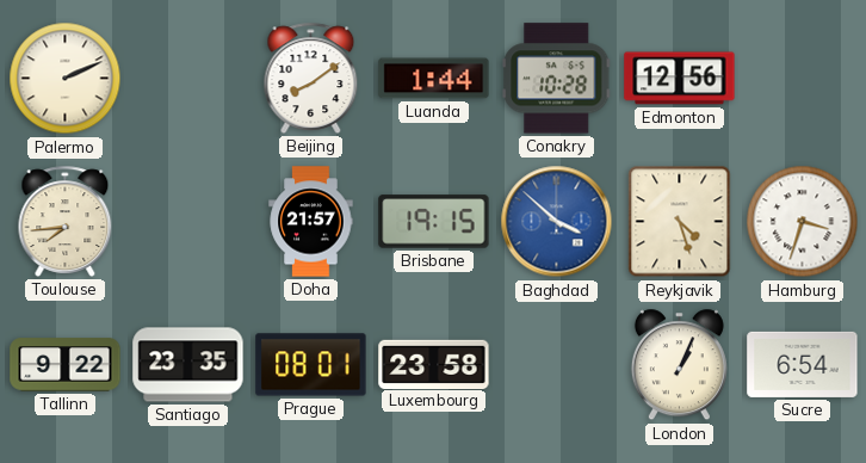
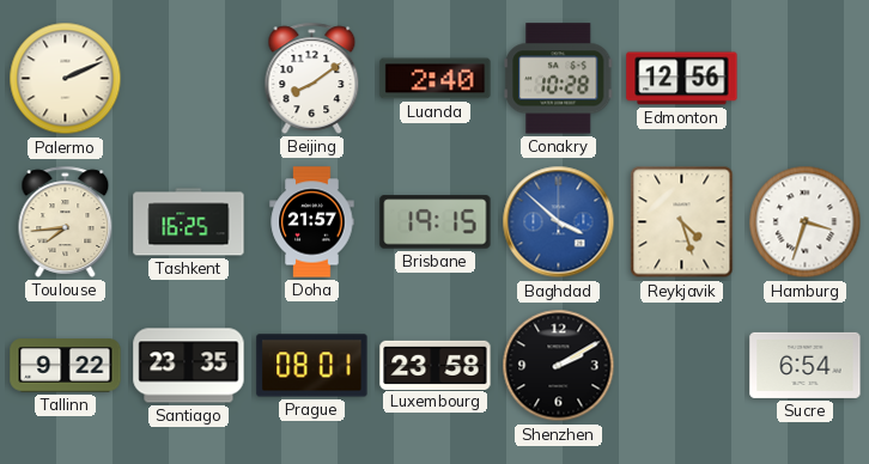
Luanda: 1:44 -> 2:40 (436, 79)
Tashkent: none -> 16:25 (189, 222)
Shenzhen: none -> 2:10 (559, 366)
London: 1:04 -> none (679, 365)
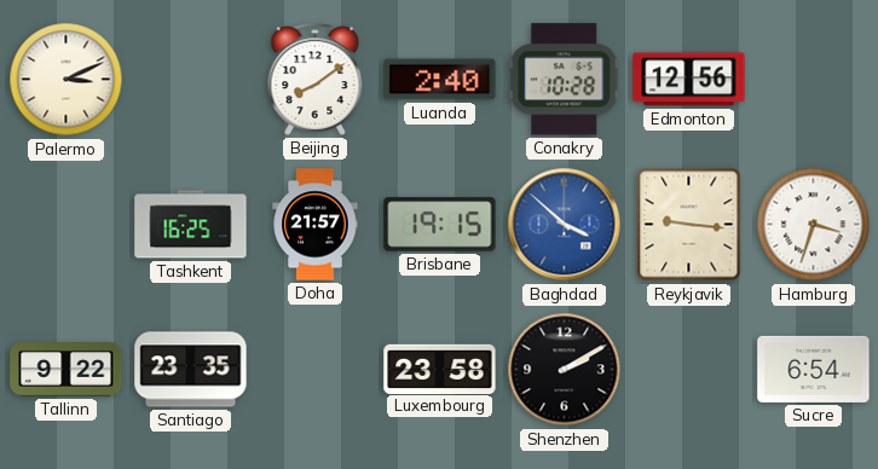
Palermo: 2:11 -> 3:11 (67, 80)
Toulouse: 7:44 -> none (66, 221)
Reykjavik: 4:27 -> 9:16 (689, 225)
Prague: 08:01 -> none (312, 366)
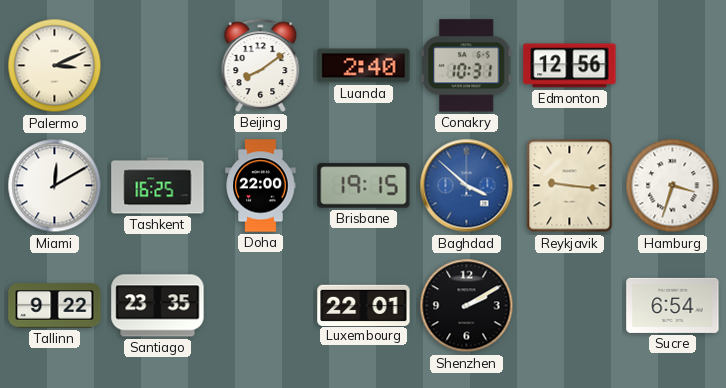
Conakry: 10:28 -> 10:31 (467, 66)
Miami: none -> 12:10 (55, 186)
Doha: 21:57 -> 22:00 (261, 186)
Luxembourg: 23:58 -> 22:01 (364, 305)
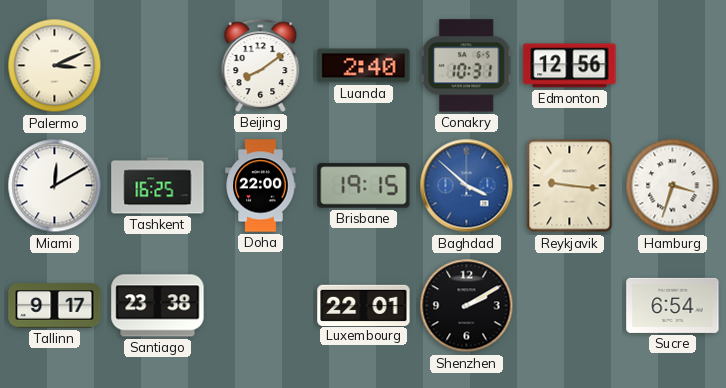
Tallinn: 9:22 -> 9:17 (55, 306)
Santiago: 23:35 -> 23:38 (158, 306)
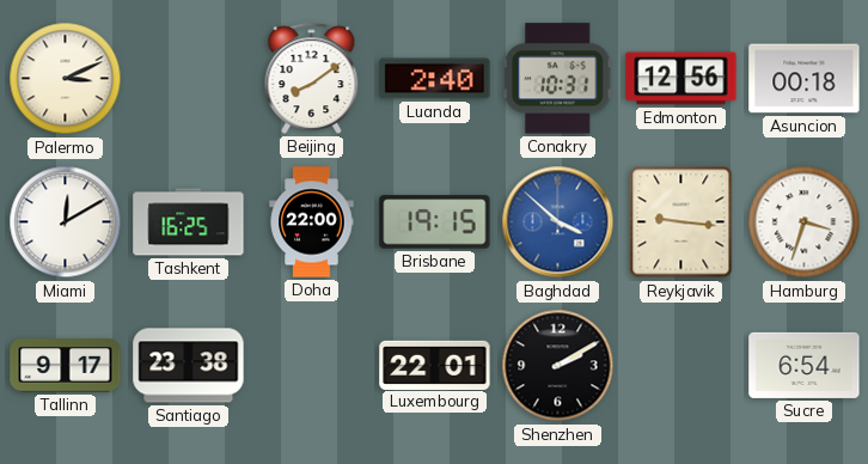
Asuncion: none -> 00:18 (805, 79)
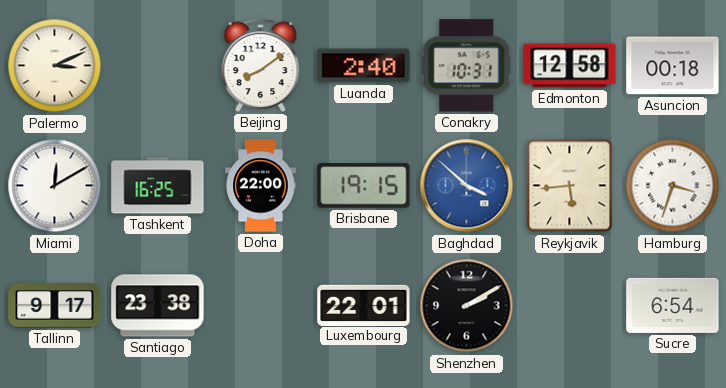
Edmonton: 12:56 -> 12:58 (570, 66)
Reykjavik: 9:16 -> 5:44 (570, 186)
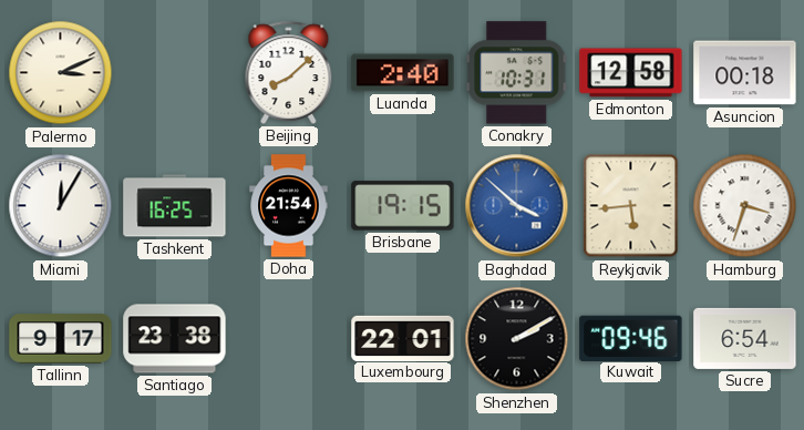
Beijing: 8:09 -> 8:08 (289, 72)
Miami: 12:10 -> 12:05 (61, 206)
Doha: 22:00 -> 21:54 (289, 206)
Kuwait: none -> 09:46 (631, 338)
